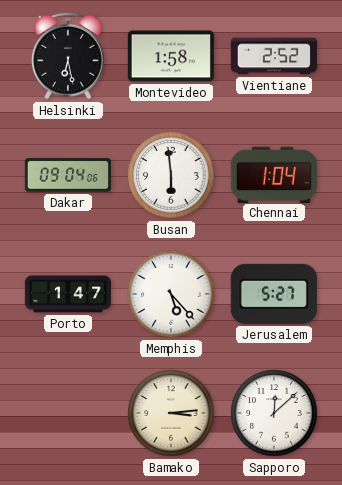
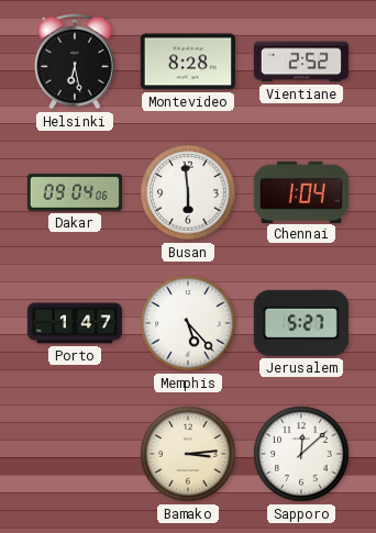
Montevideo: 1:58 -> 8:28 (188, 62)
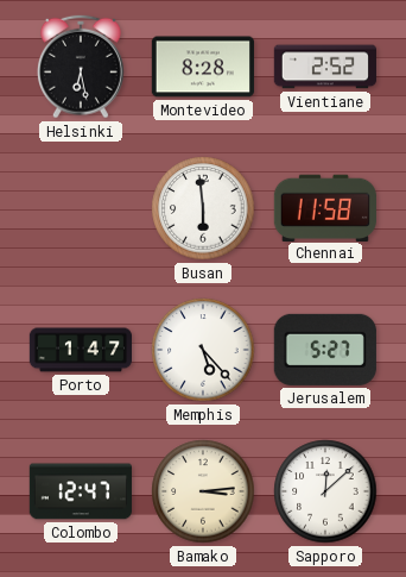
Dakar: 09:04 -> none (74, 192)
Chennai: 1:04 -> 11:58 (325, 207)
Colombo: none -> 12:47 (81, 491)
